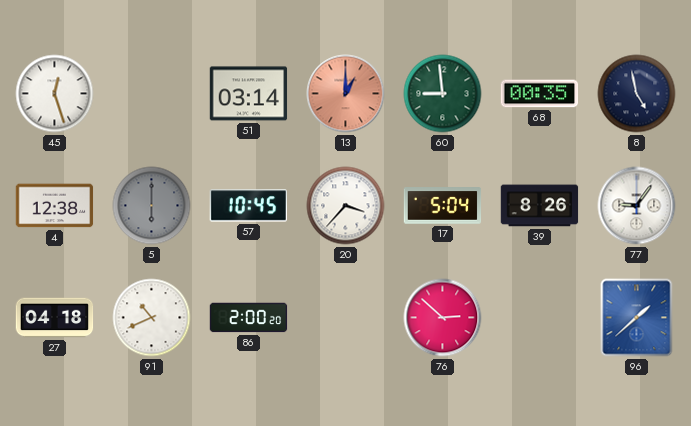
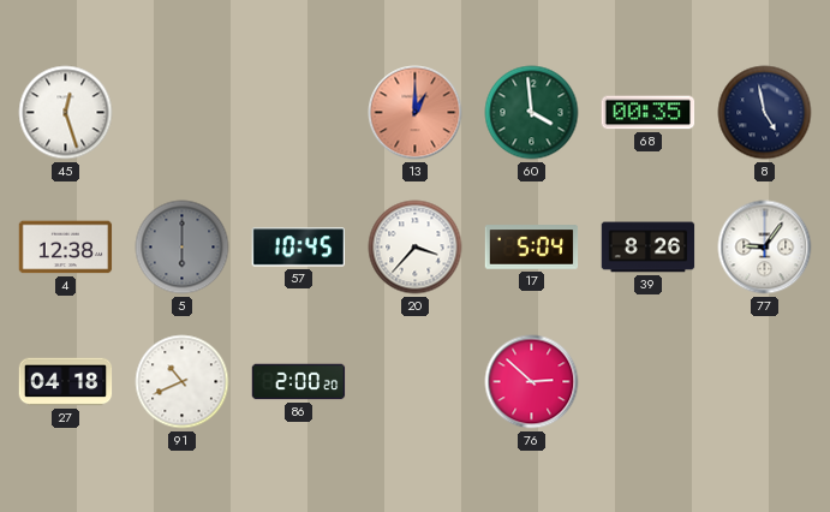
51: 03:14 -> none (249, 94)
60: 8:59 -> 3:59 (532, 113)
96: 1:38 -> none (637, 318)
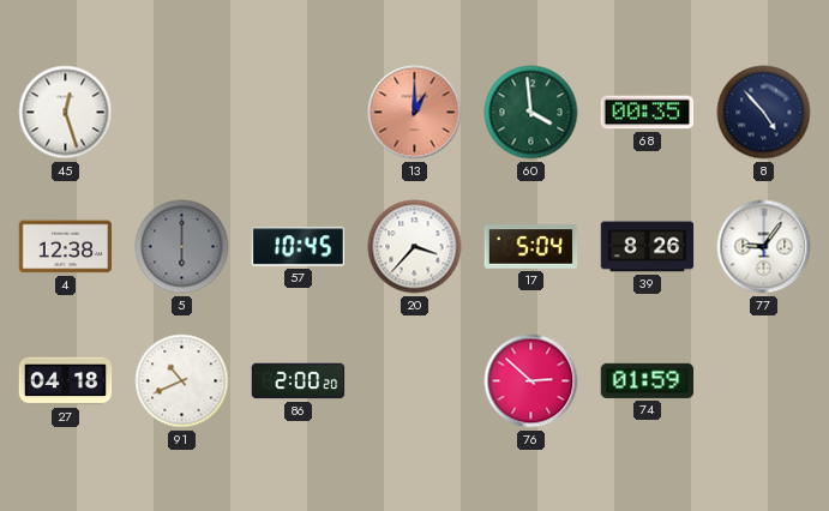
8: 4:58 -> 4:53 (764, 113)
74: none -> 01:59 (648, 380)
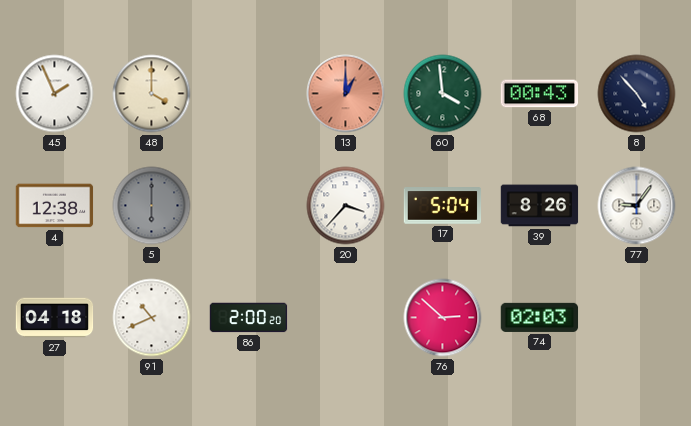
45: 12:27 -> 1:56 (55, 94)
48: none -> 4:00 (152, 94)
68: 00:35 -> 00:43 (540, 94)
57: 10:45 -> none (298, 247)
74: 01:59 -> 02:03 (540, 317)
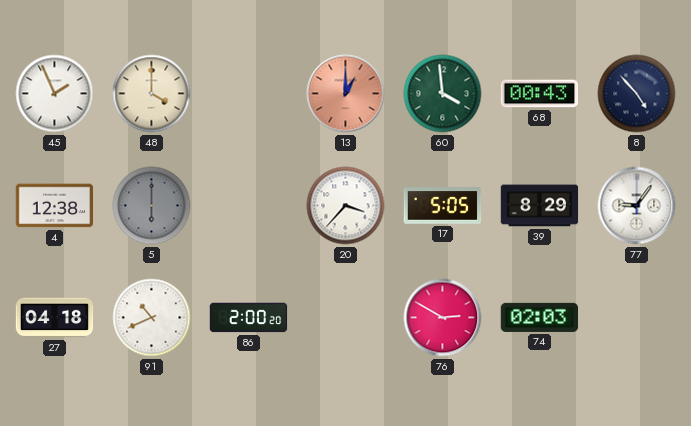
17: 5:04 -> 5:05 (443, 206)
39: 8:26 -> 8:29 (540, 206)
76: 2:52 -> 2:50 (443, 318)
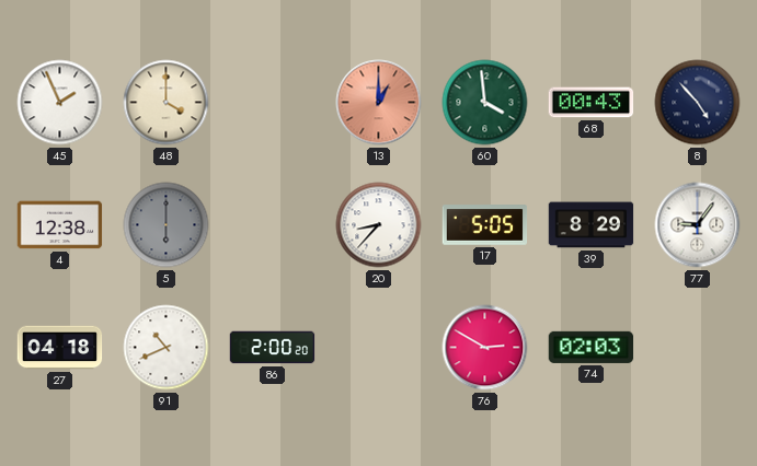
20: 3:37 -> 8:37 (379, 225)
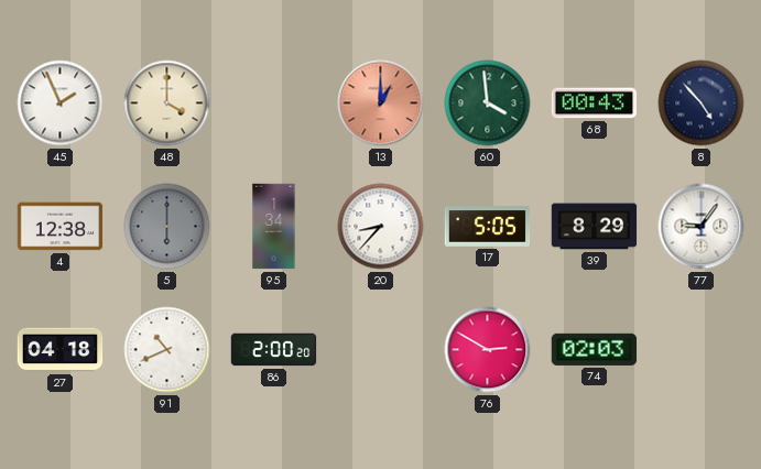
95: none -> 1:34 (274, 227)
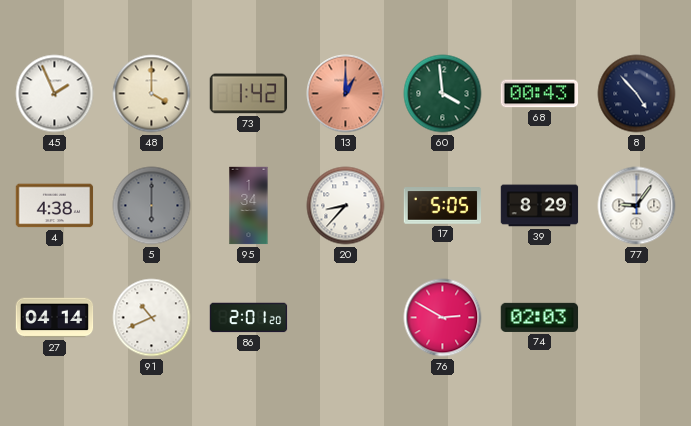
73: none -> 1:42 (249, 94)
4: 12:38 -> 4:38 (55, 206)
27: 04:18 -> 04:14 (55, 318)
86: 2:00 -> 2:01 (249, 318)
